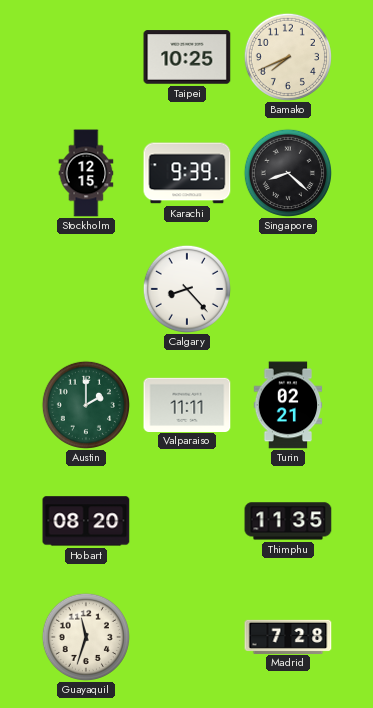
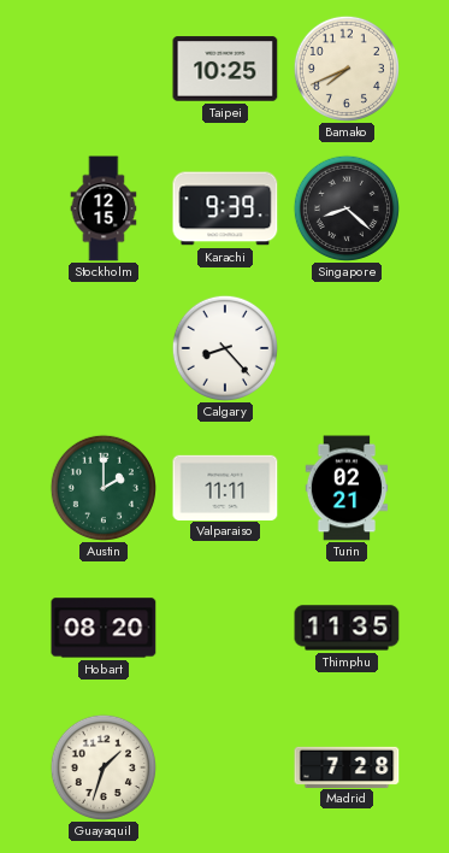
Guayaquil: 11:33 -> 1:33 (104, 767)
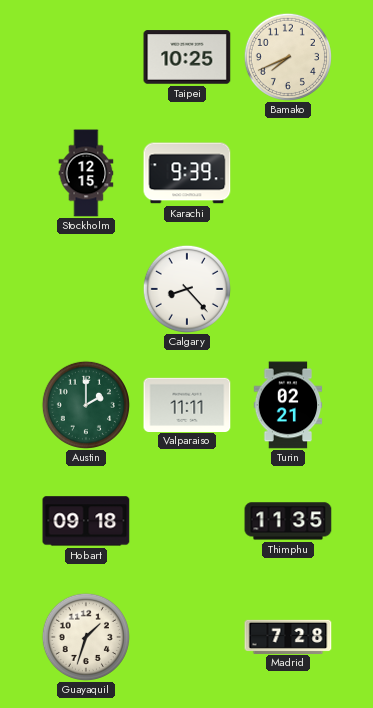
Singapore: 8:22 -> none (347, 208)
Hobart: 08:20 -> 09:18 (86, 521)
